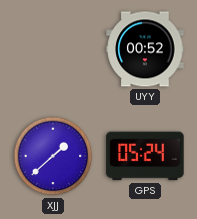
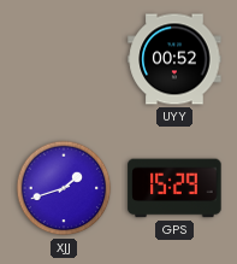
XJJ: 1:38 -> 1:42 (64, 188)
GPS: 05:24 -> 15:29 (174, 188)
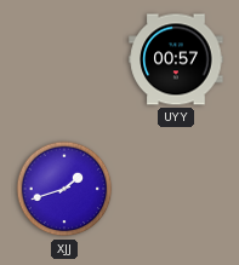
UYY: 00:52 -> 00:57 (176, 59)
GPS: 15:29 -> none (174, 188)
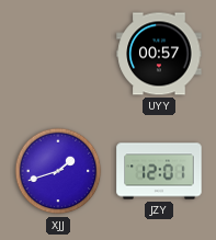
JZY: none -> 12:01 (159, 171)
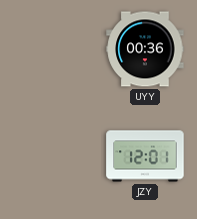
UYY: 00:57 -> 00:36 (145, 49)
XJJ: 1:42 -> none (58, 171)
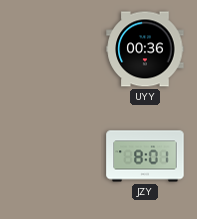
JZY: 12:01 -> 8:01 (145, 156)
